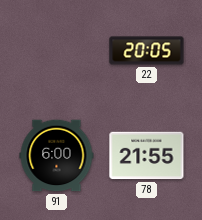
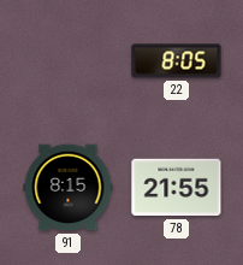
22: 20:05 -> 8:05 (177, 61)
91: 6:00 -> 8:15 (69, 188)
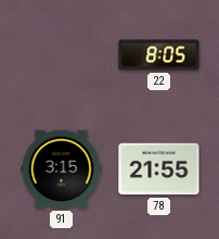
91: 8:15 -> 3:15 (62, 169)
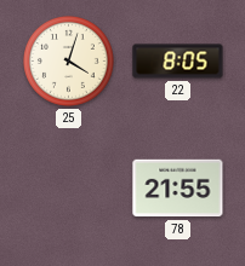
25: none -> 4:03 (69, 62)
91: 3:15 -> none (62, 169)
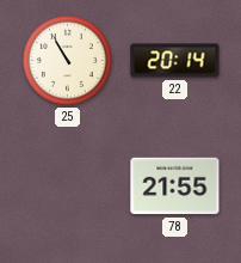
25: 4:03 -> 10:55 (68, 61)
22: 8:05 -> 20:14 (175, 61)
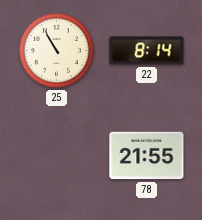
22: 20:14 -> 8:14 (147, 51)
